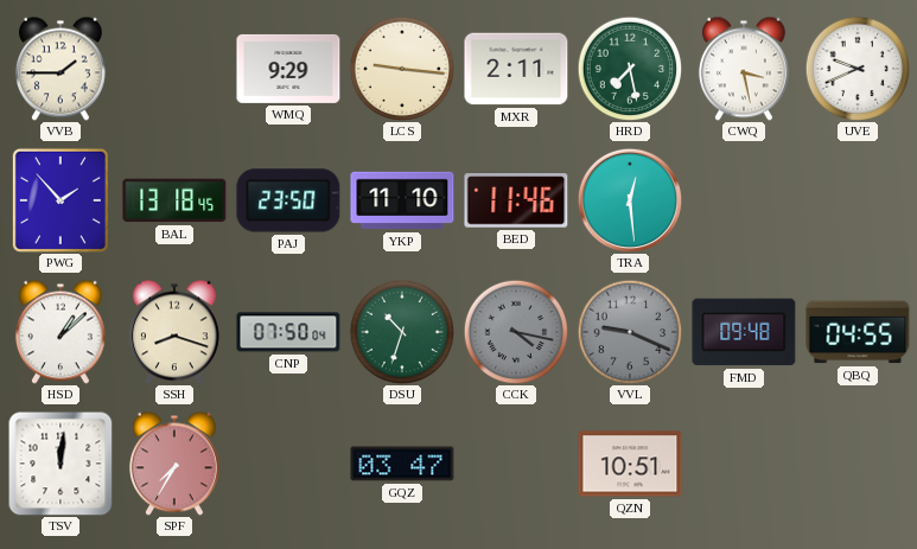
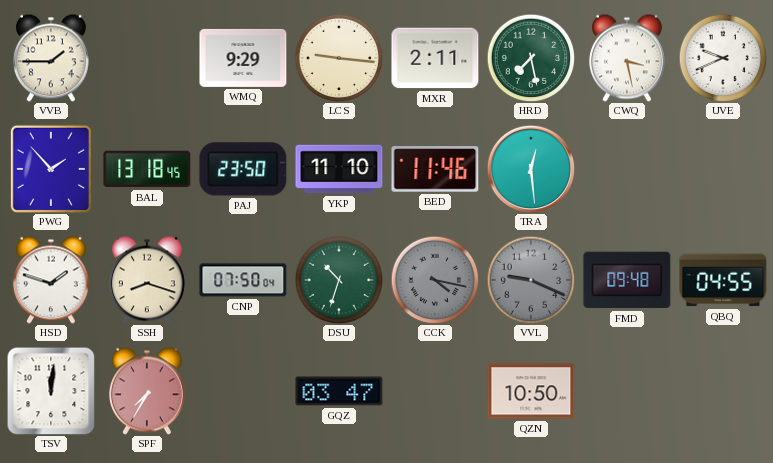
HSD: 1:08 -> 1:48 (51, 280)
QZN: 10:51 -> 10:50 (531, 391)
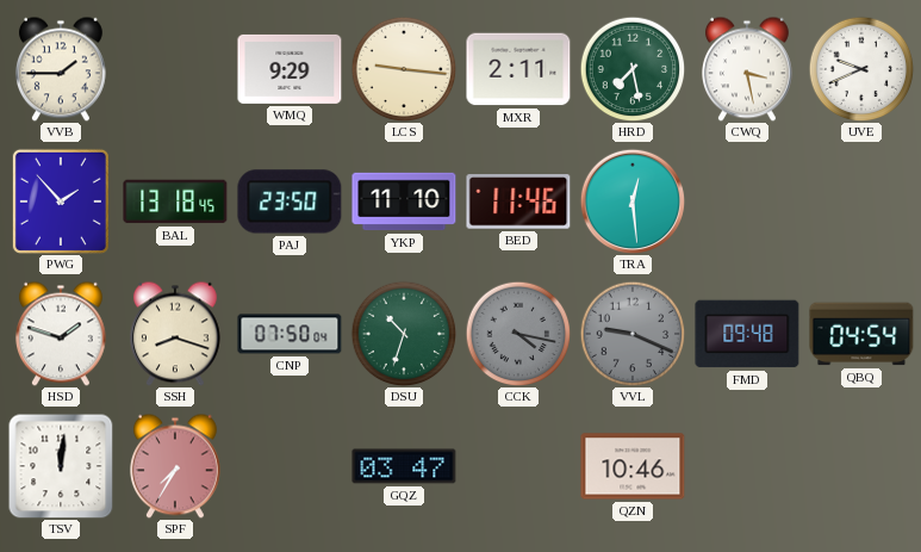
QBQ: 04:55 -> 04:54 (861, 334)
QZN: 10:50 -> 10:46 (633, 466)
